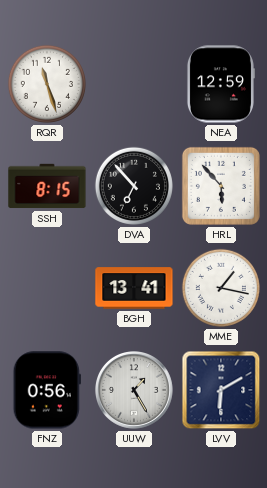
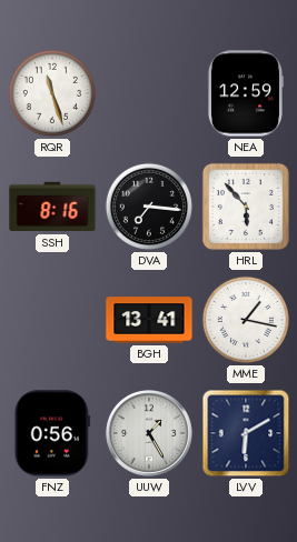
SSH: 8:15 -> 8:16 (52, 207)
DVA: 6:53 -> 7:16 (149, 207)
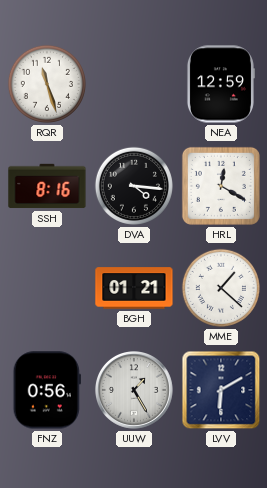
DVA: 7:16 -> 4:16 (134, 186)
HRL: 5:53 -> 12:20 (221, 186)
BGH: 13:41 -> 01:21 (134, 288)
MME: 1:17 -> 1:22 (221, 288)
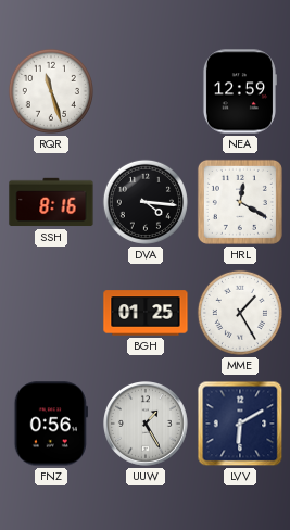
BGH: 01:21 -> 01:25 (146, 313)
MME: 1:22 -> 1:25 (240, 313)
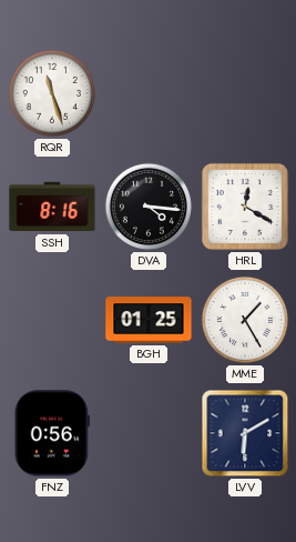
NEA: 12:59 -> none (239, 91)
UUW: 1:25 -> none (147, 425)
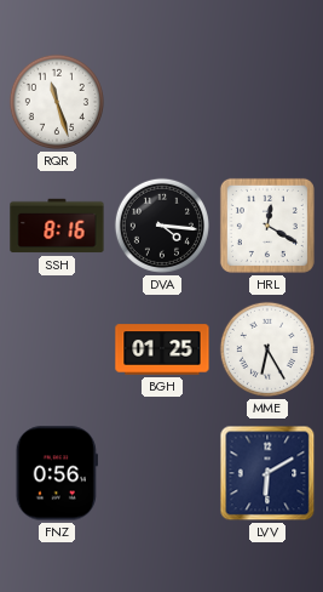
MME: 1:25 -> 6:25 (267, 349)
